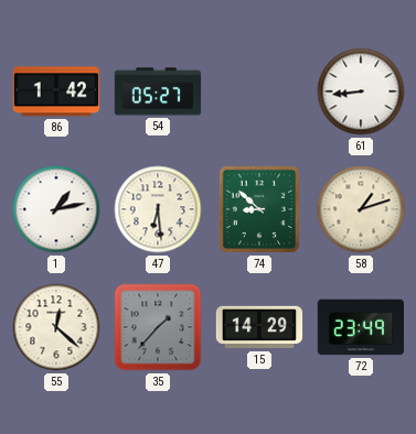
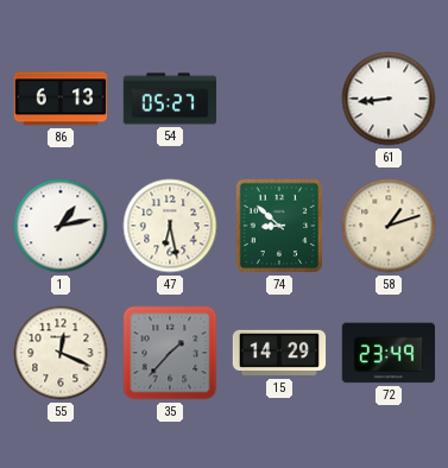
86: 1:42 -> 6:13 (61, 99)
47: 6:29 -> 6:28 (170, 226)
55: 12:22 -> 12:19 (61, 353)
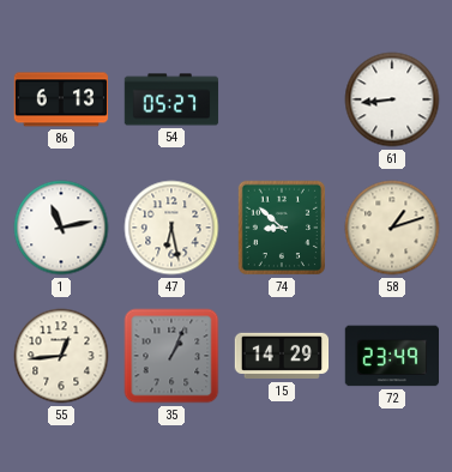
1: 1:13 -> 11:13 (61, 228)
55: 12:19 -> 12:44 (61, 356)
35: 1:37 -> 1:04 (171, 356)
